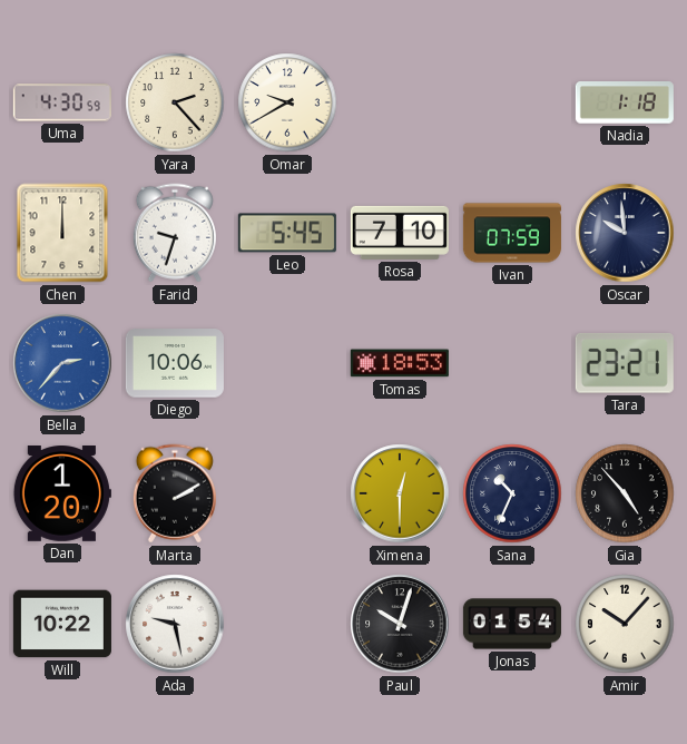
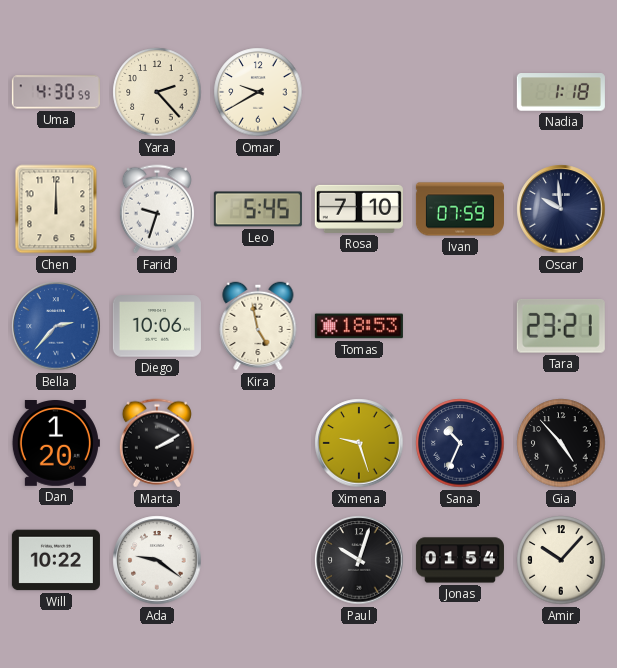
Kira: none -> 4:58 (258, 326)
Ximena: 12:30 -> 9:27 (359, 443)
Ada: 9:28 -> 9:21 (157, 560)
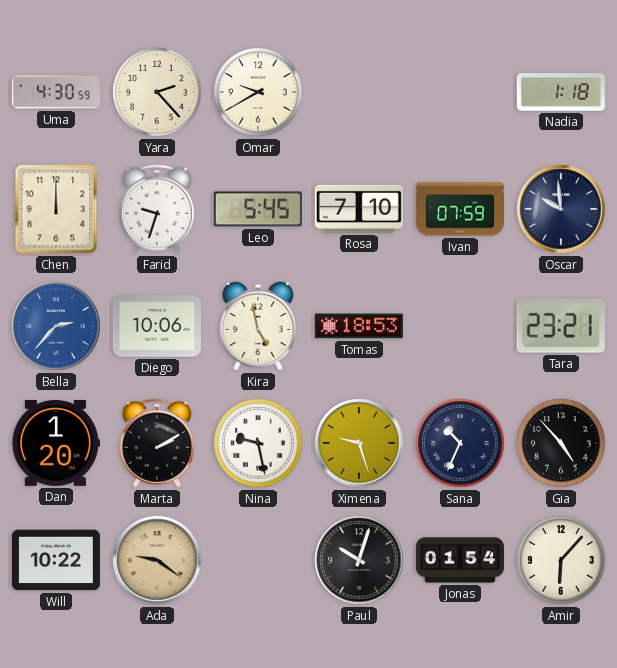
Nina: none -> 9:28 (258, 443)
Ada dial: white -> champagne (157, 560)
Amir: 10:07 -> 6:07 (561, 560)
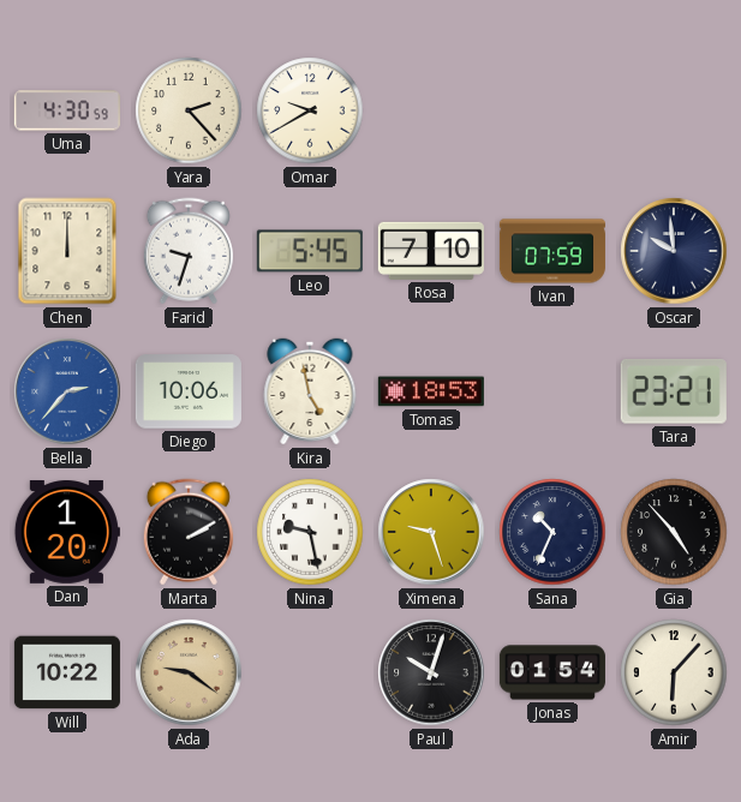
Nadia: 1:18 -> none (561, 92)
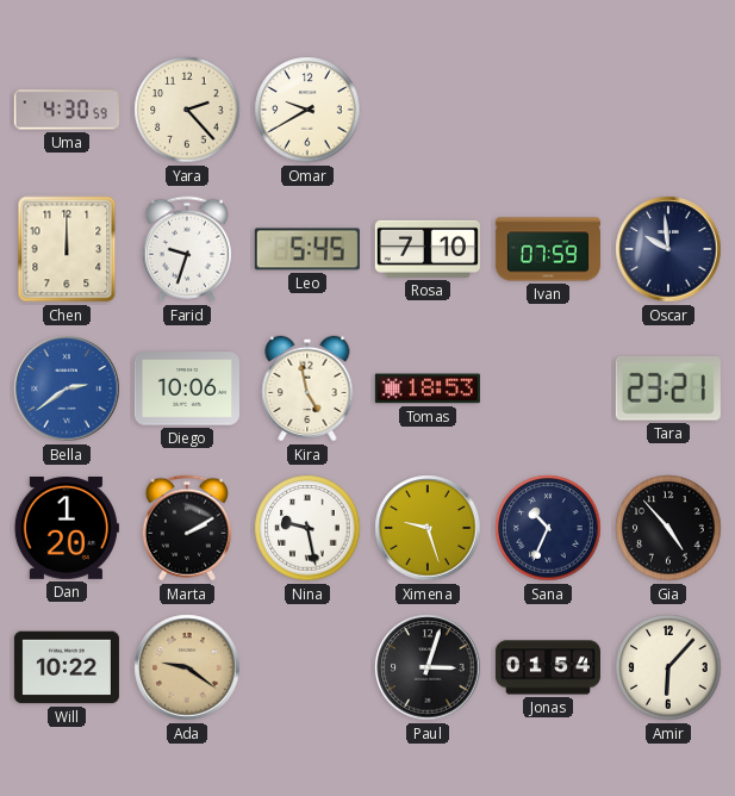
Bella: 2:37 -> 2:39 (67, 388)
Paul: 10:03 -> 3:03 (428, 667)
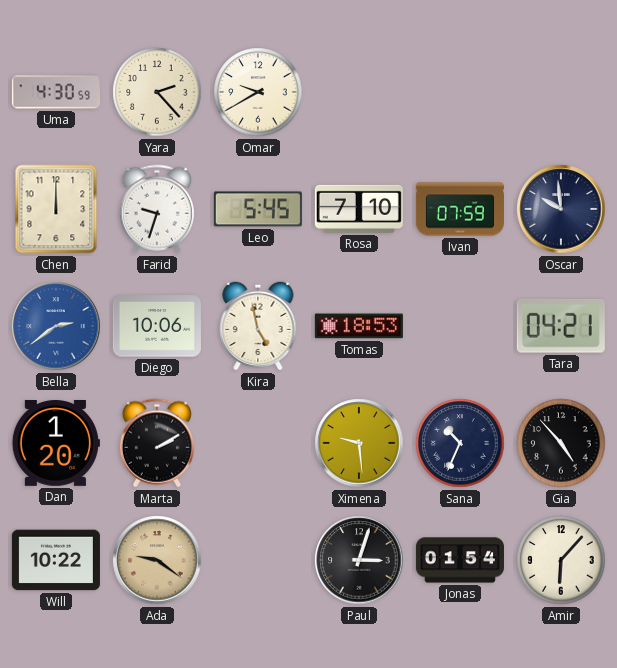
Tara: 23:21 -> 04:21 (561, 327)
Nina: 9:28 -> none (307, 528)
Ximena: 9:27 -> 9:29 (359, 443)
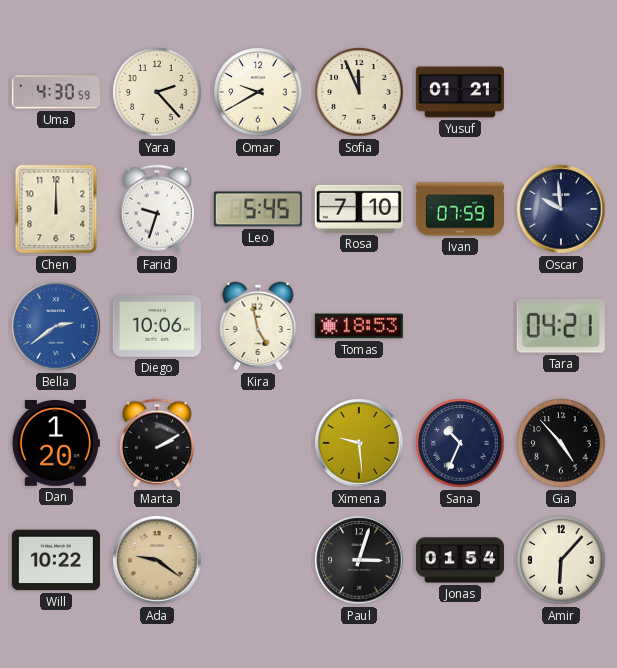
Sofia: none -> 11:56 (359, 92)
Yusuf: none -> 01:21 (460, 92)
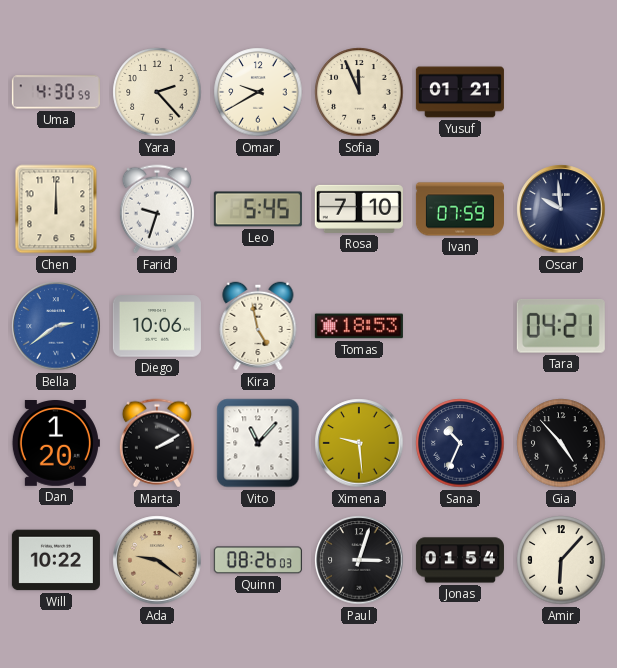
Vito: none -> 11:07 (258, 443)
Quinn: none -> 08:26 (258, 560)
